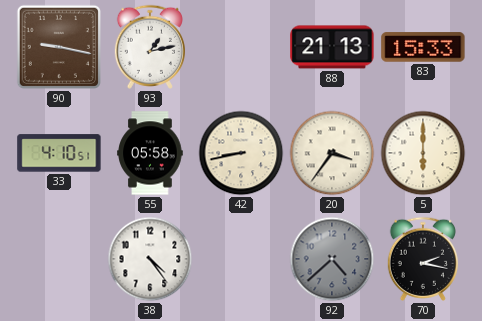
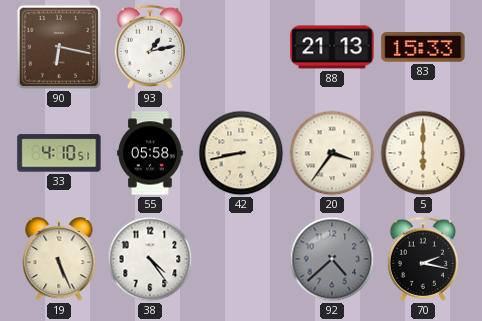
90: 9:17 -> 6:17 (59, 47)
19: none -> 5:26 (59, 260)
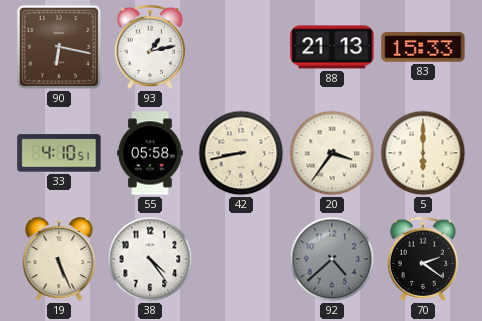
70: 2:17 -> 2:21 (422, 259)
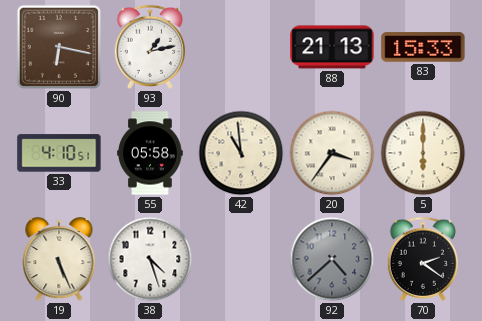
42: 8:43 -> 10:59 (241, 153)
38: 4:24 -> 4:27 (150, 259)
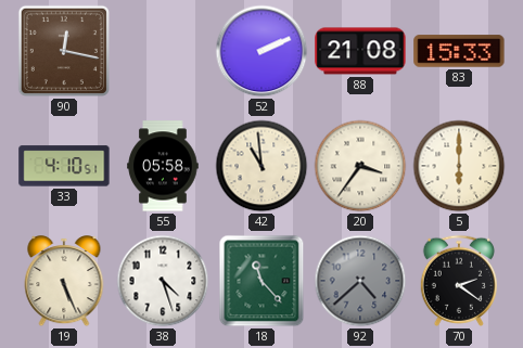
90: 6:17 -> 12:17 (64, 51)
93: 1:13 -> none (149, 47)
52: none -> 2:11 (261, 51)
88: 21:13 -> 21:08 (360, 51)
18: none -> 11:23 (261, 281)
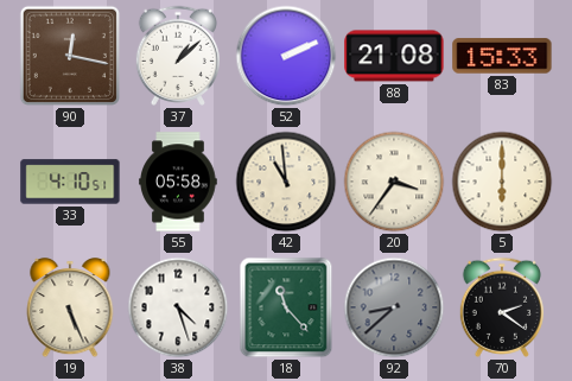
37: none -> 1:08 (177, 56)
92: 4:38 -> 8:38 (394, 307)
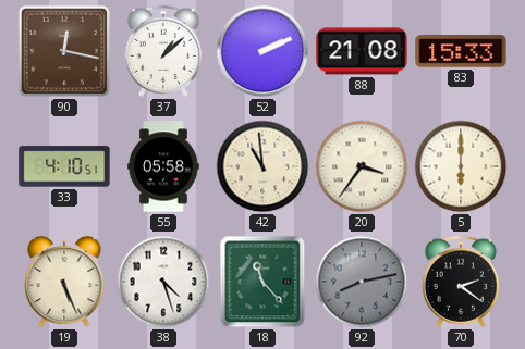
92: 8:38 -> 8:13 (362, 282)
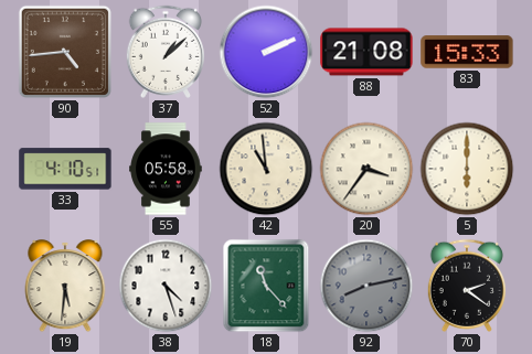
90: 12:17 -> 4:44 (65, 52)
19: 5:26 -> 5:31 (65, 287)
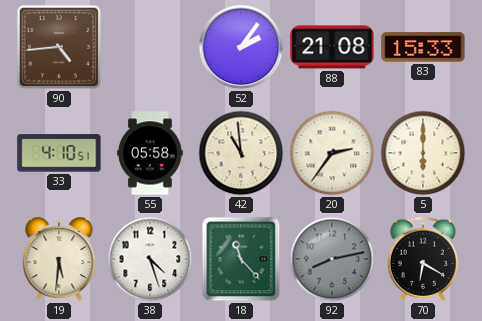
37: 1:08 -> none (164, 52)
52: 2:11 -> 2:06 (241, 47)
20: 3:36 -> 2:36 (332, 153)
70: 2:21 -> 6:20 (422, 259)
